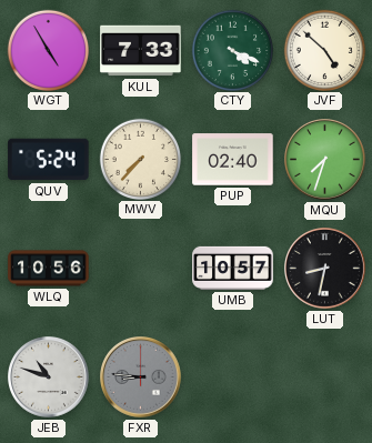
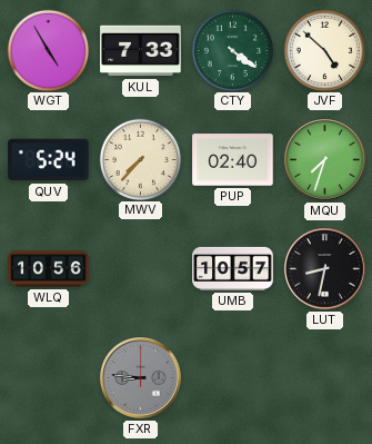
CTY: 4:19 -> 4:21 (232, 50)
JEB: 10:48 -> none (49, 377)
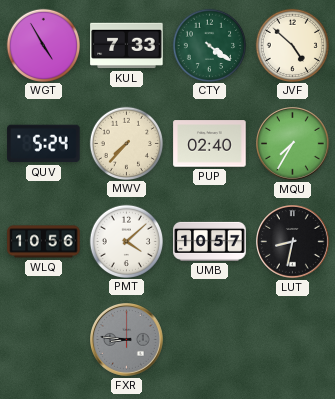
MQU: 7:33 -> 7:35 (293, 144)
PMT: none -> 4:08 (126, 241)
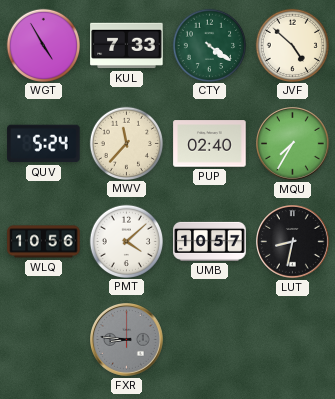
MWV: 7:37 -> 11:37 (126, 143)
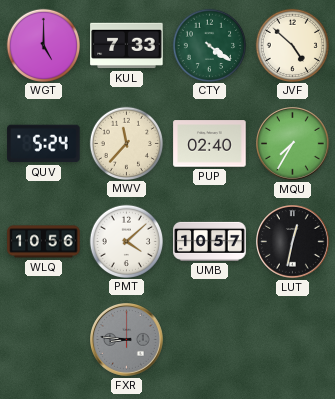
WGT: 4:55 -> 5:00 (43, 45)
LUT: 8:32 -> 12:32 (293, 242)
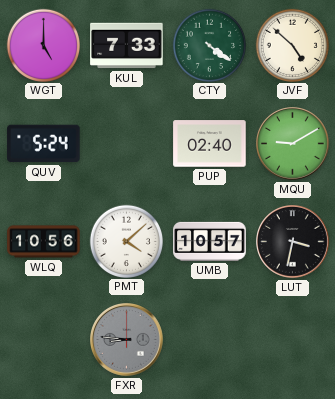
MWV: 11:37 -> none (126, 143)
MQU: 7:35 -> 9:10 (293, 144)
LUT: 12:32 -> 3:32 (293, 242)
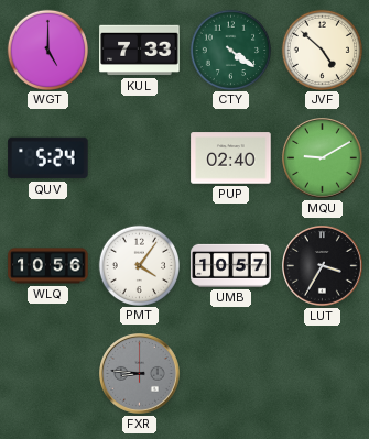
PMT: 4:08 -> 4:06 (139, 265)
LUT: 3:32 -> 3:35 (323, 266)
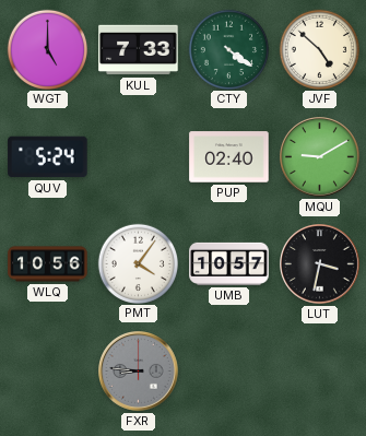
LUT: 3:35 -> 3:32 (320, 264)
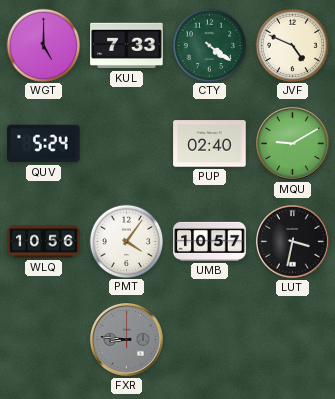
JVF: 4:52 -> 4:49 (292, 45)
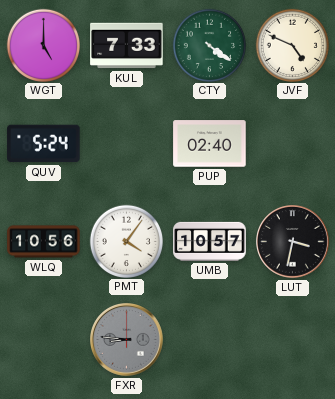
MQU: 9:10 -> none (293, 144)
